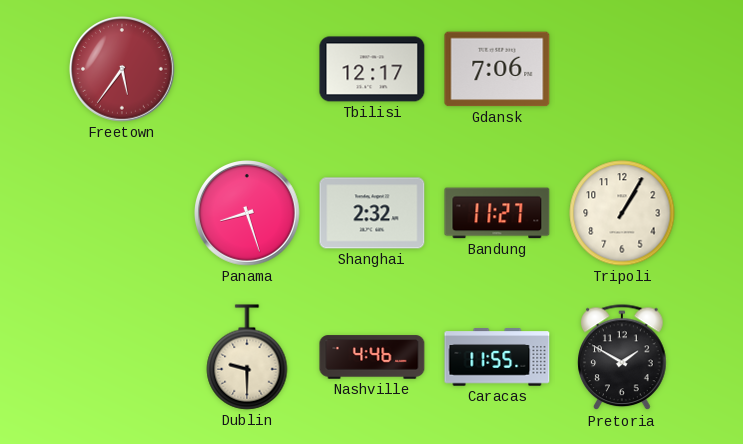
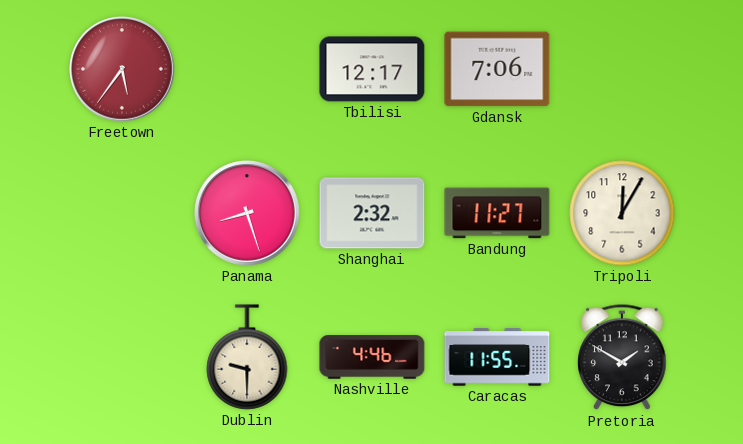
Tripoli: 1:05 -> 12:05 (622, 213)
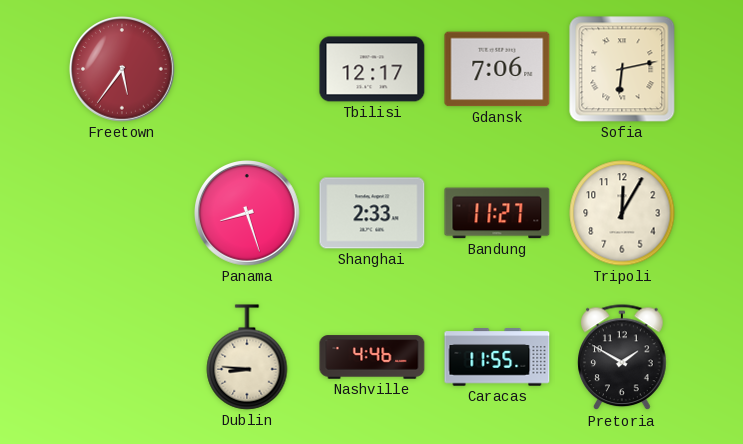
Sofia: none -> 6:13 (622, 69)
Shanghai: 2:32 -> 2:33 (372, 213)
Dublin: 9:30 -> 8:46 (247, 357)
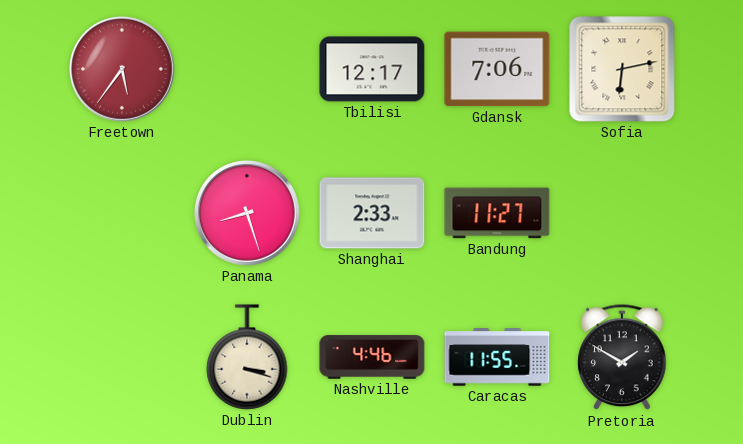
Tripoli: 12:05 -> none (622, 213)
Dublin: 8:46 -> 3:18 (247, 357)
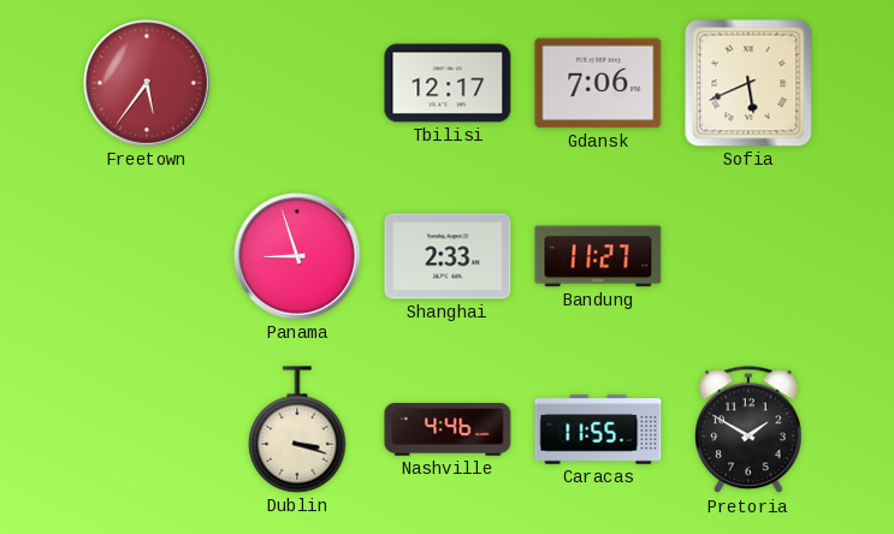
Sofia: 6:13 -> 5:41 (748, 83)
Panama: 8:27 -> 8:57 (298, 257)
